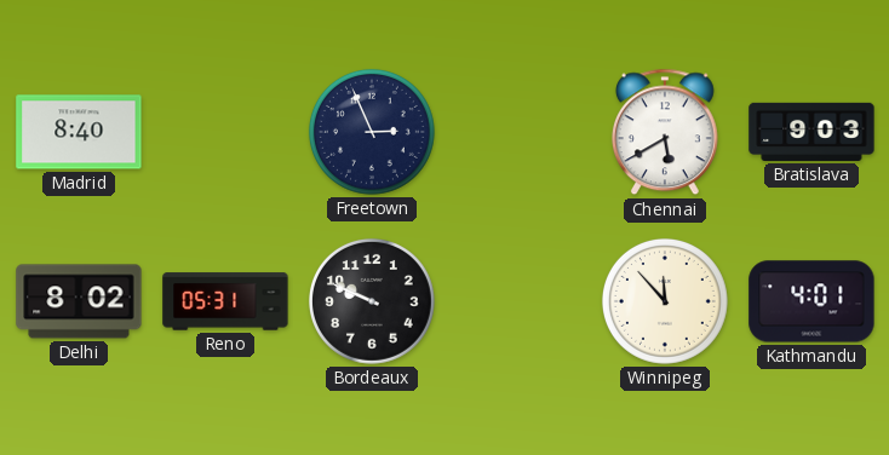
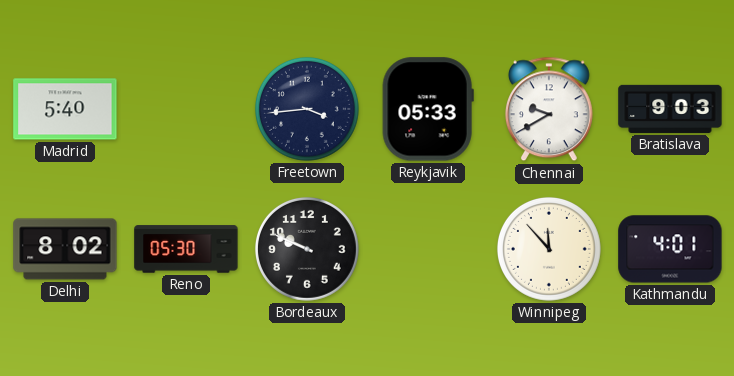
Madrid: 8:40 -> 5:40 (65, 109)
Freetown: 2:56 -> 3:44 (307, 109)
Reykjavik: none -> 05:33 (428, 109)
Chennai: 5:40 -> 9:40 (549, 109)
Reno: 05:31 -> 05:30 (186, 249)
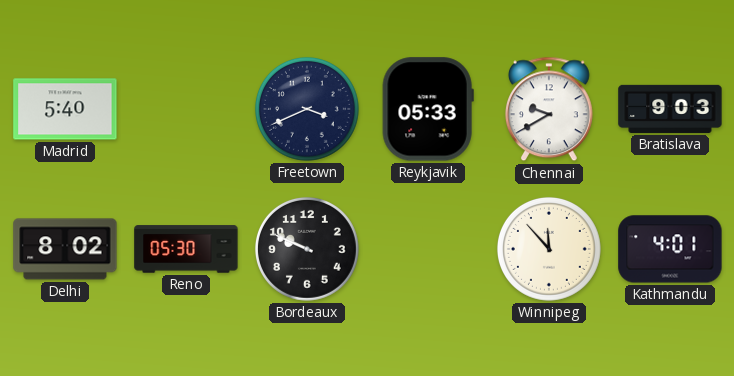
Freetown: 3:44 -> 3:41 (307, 109)
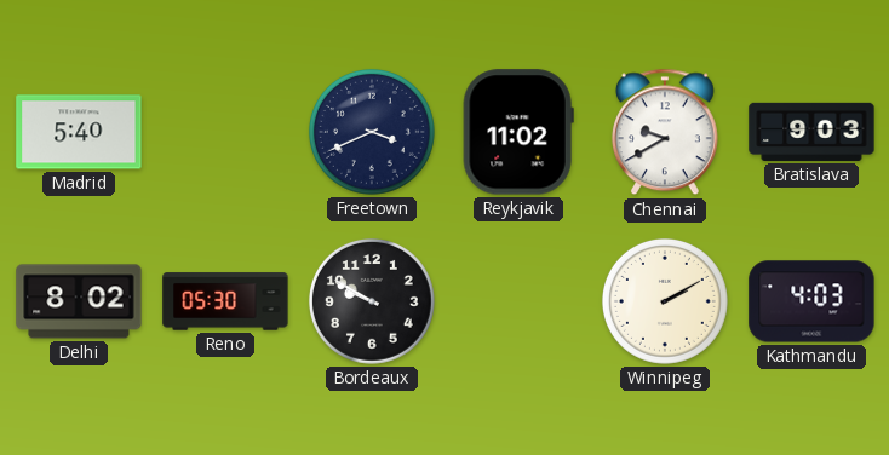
Reykjavik: 05:33 -> 11:02 (518, 132)
Bordeaux: 9:49 -> 9:50 (372, 301)
Winnipeg: 11:53 -> 2:10 (665, 301)
Kathmandu: 4:01 -> 4:03 (811, 301)
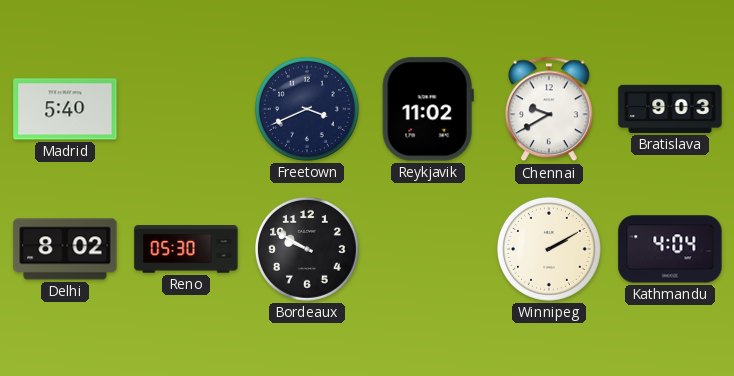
Kathmandu: 4:03 -> 4:04 (670, 249)
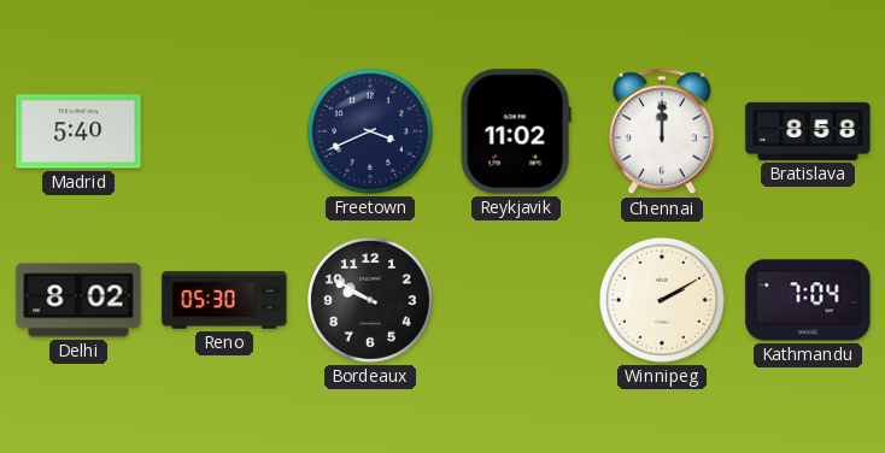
Chennai: 9:40 -> 12:00 (662, 131)
Bratislava: 9:03 -> 8:58 (808, 131)
Kathmandu: 4:04 -> 7:04 (808, 300)
